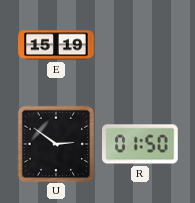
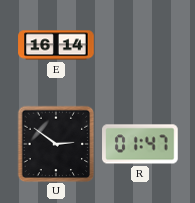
E: 15:19 -> 16:14 (56, 45)
R: 01:50 -> 01:47 (140, 144)
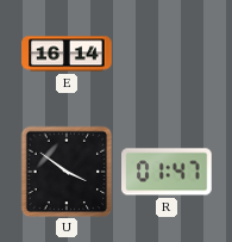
U: 2:51 -> 3:51 (67, 172)
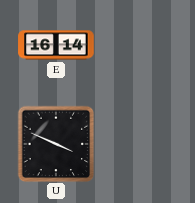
U: 3:51 -> 3:49 (56, 144)
R: 01:47 -> none (167, 172)
